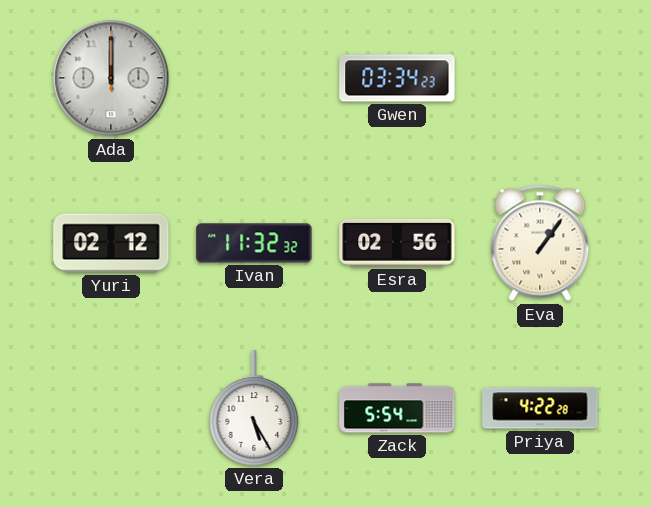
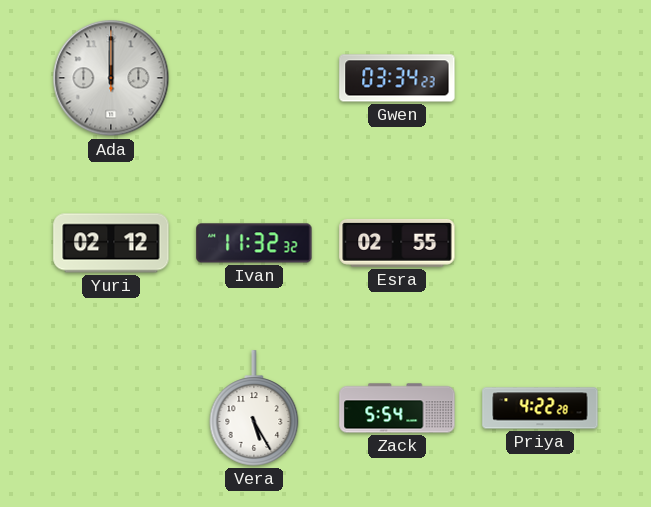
Esra: 02:56 -> 02:55 (397, 243)
Eva: 1:06 -> none (540, 243)
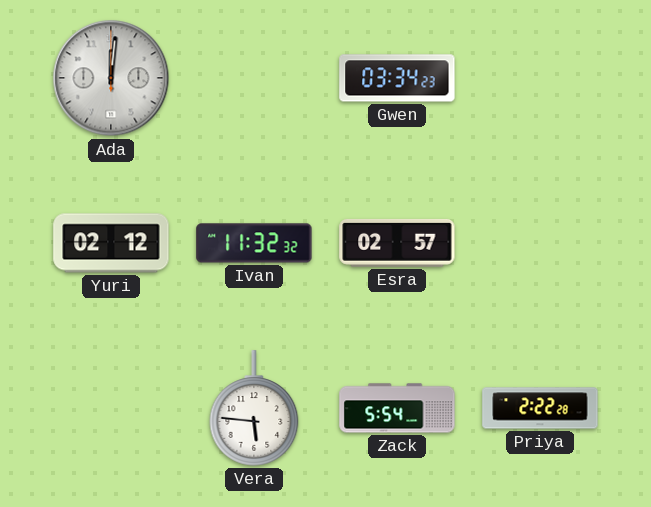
Ada: 12:00 -> 12:01 (111, 78)
Esra: 02:55 -> 02:57 (397, 243)
Vera: 5:25 -> 5:46 (254, 408)
Priya: 4:22 -> 2:22 (540, 408)
